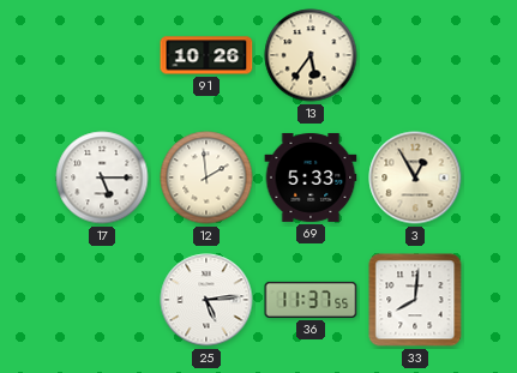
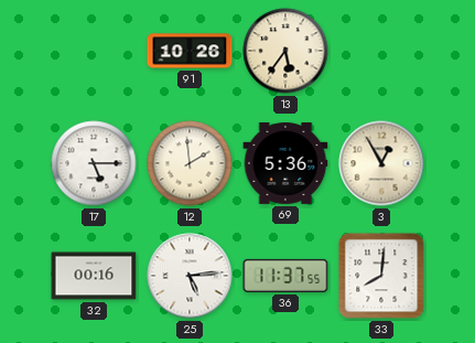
69: 5:33 -> 5:36 (285, 163)
32: none -> 00:16 (94, 276)
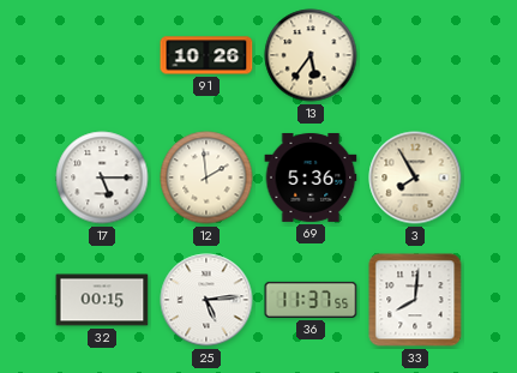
3: 12:55 -> 7:55 (415, 178)
32: 00:16 -> 00:15 (102, 300)
